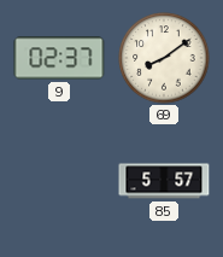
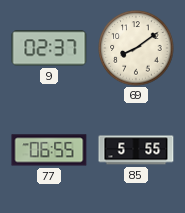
77: none -> 06:55 (49, 150)
85: 5:57 -> 5:55 (136, 150)
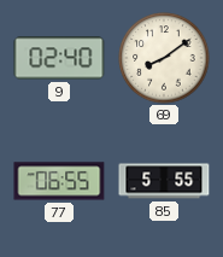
9: 02:37 -> 02:40 (59, 58)
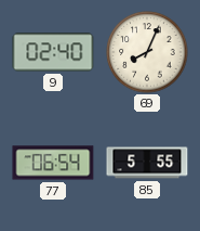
69: 8:09 -> 8:04 (147, 52)
77: 06:55 -> 06:54 (53, 163)
